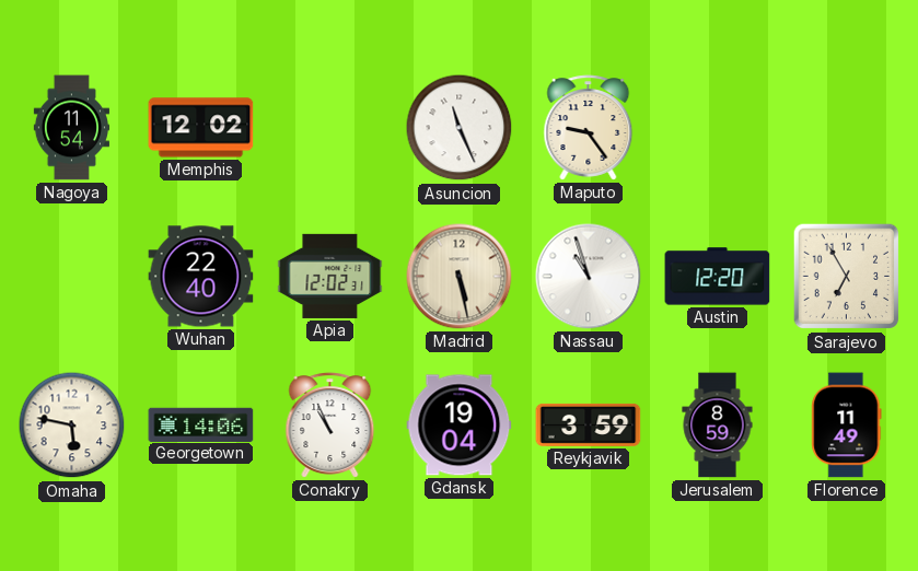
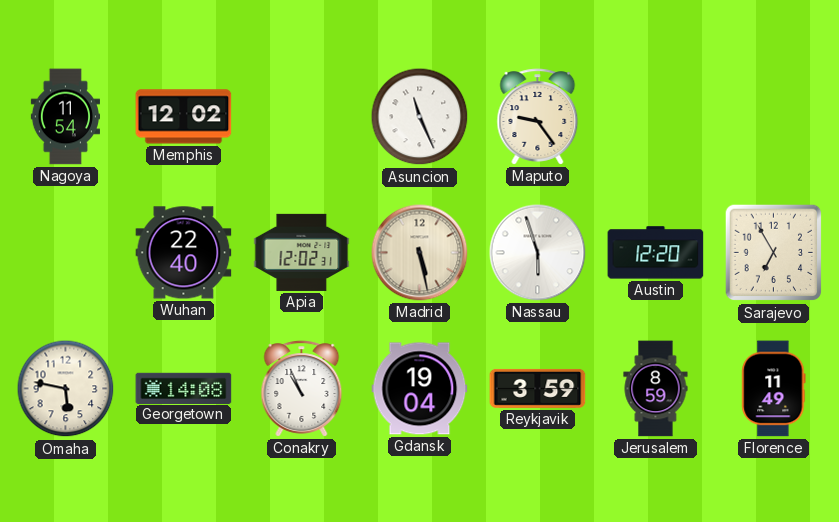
Nassau: 10:57 -> 5:57 (538, 253)
Georgetown: 14:06 -> 14:08 (184, 388)
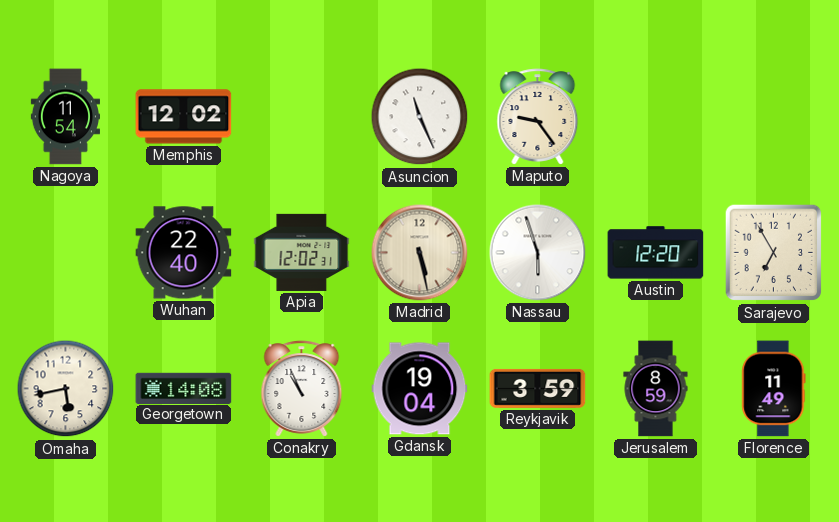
Omaha: 5:47 -> 5:43 (66, 389)
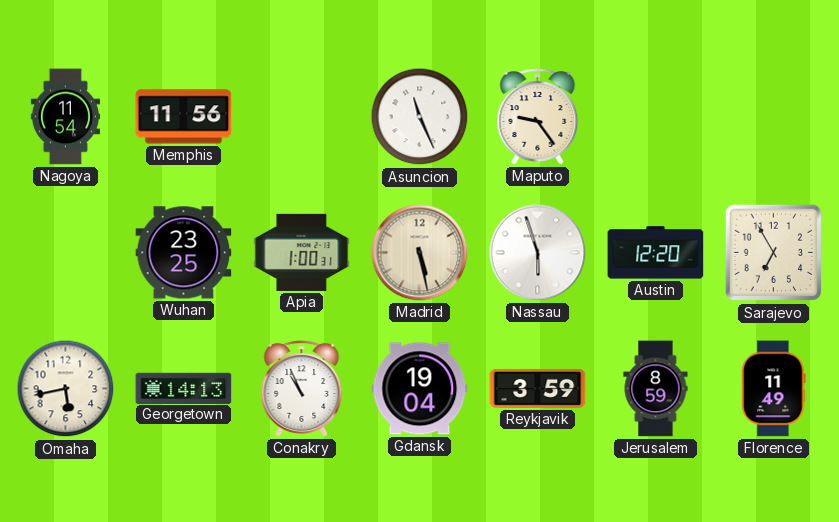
Memphis: 12:02 -> 11:56 (184, 117)
Wuhan: 22:40 -> 23:25 (184, 253)
Apia: 12:02 -> 1:00 (302, 252)
Georgetown: 14:08 -> 14:13 (184, 388)
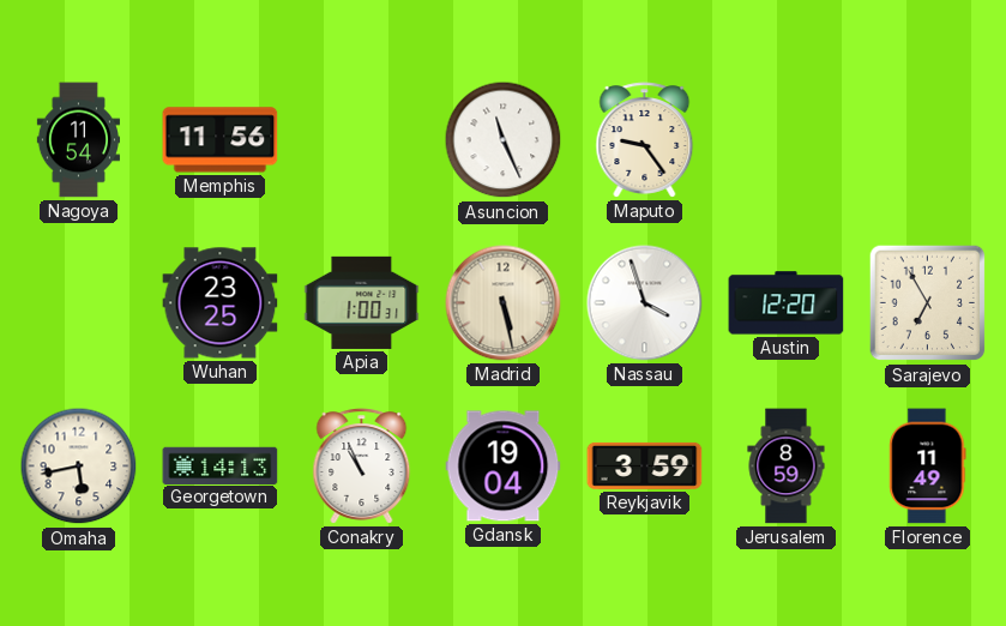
Nassau: 5:57 -> 3:57 (645, 303)
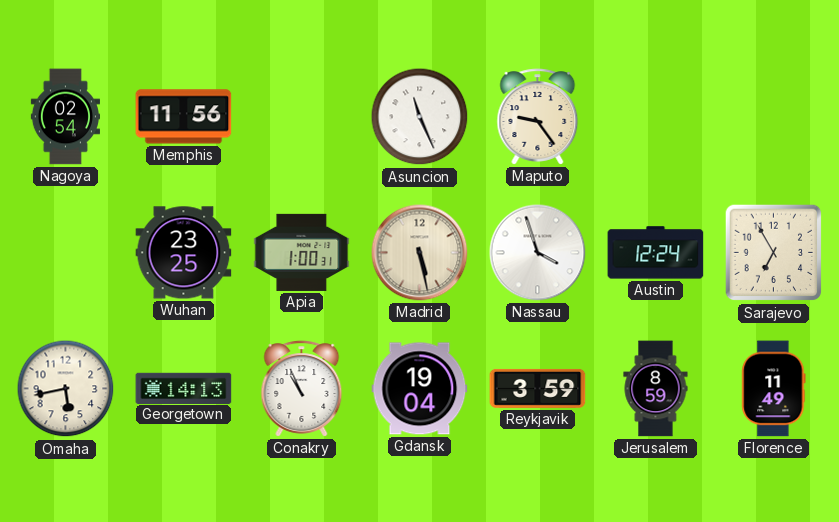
Nagoya: 11:54 -> 02:54 (65, 117)
Austin: 12:20 -> 12:24 (656, 253)
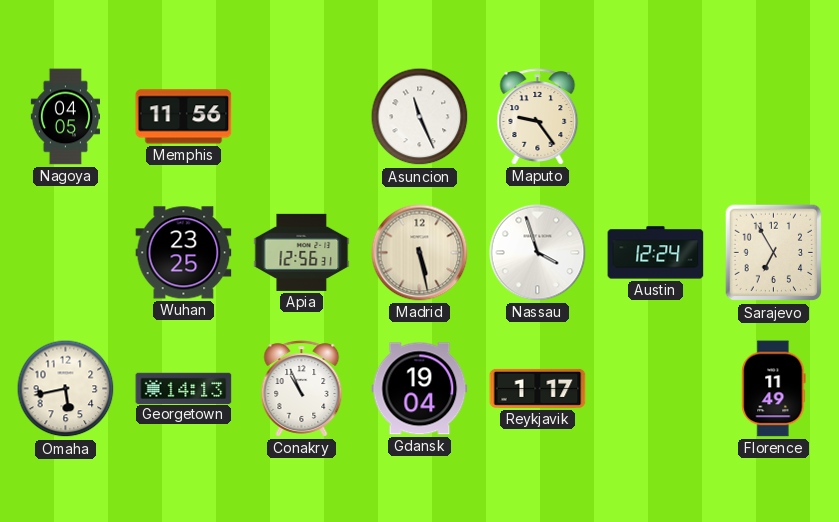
Nagoya: 02:54 -> 04:05 (65, 117)
Apia: 1:00 -> 12:56 (302, 252)
Reykjavik: 3:59 -> 1:17 (538, 388)
Jerusalem: 8:59 -> none (656, 389)
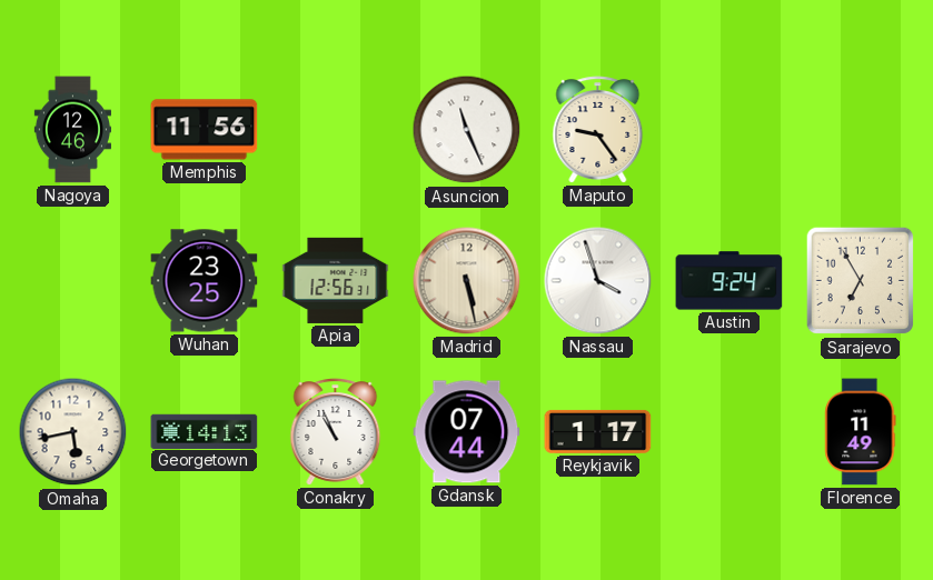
Nagoya: 04:05 -> 12:46 (72, 130)
Austin: 12:24 -> 9:24 (729, 281)
Gdansk: 19:04 -> 07:44 (467, 432)
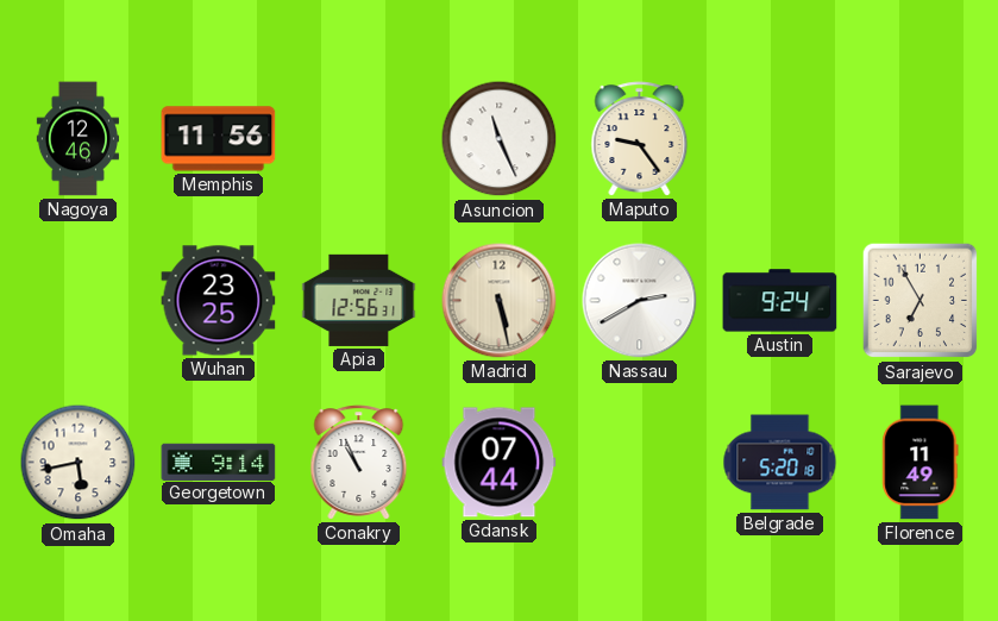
Nassau: 3:57 -> 2:40 (640, 301)
Georgetown: 14:13 -> 9:14 (219, 462)
Reykjavik: 1:17 -> none (598, 431)
Belgrade: none -> 5:20 (780, 463)
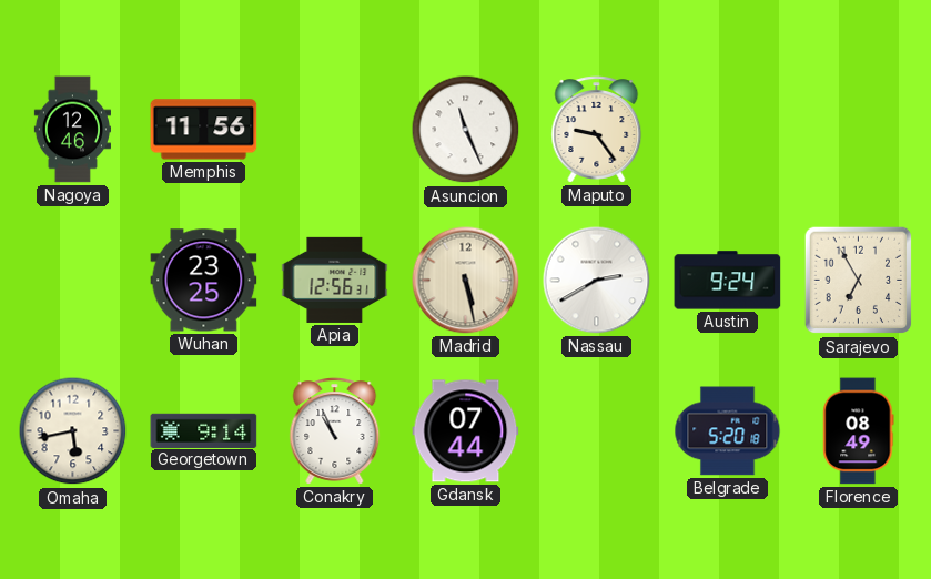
Florence: 11:49 -> 08:49 (859, 431)
